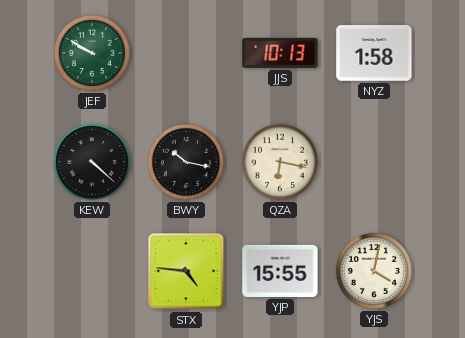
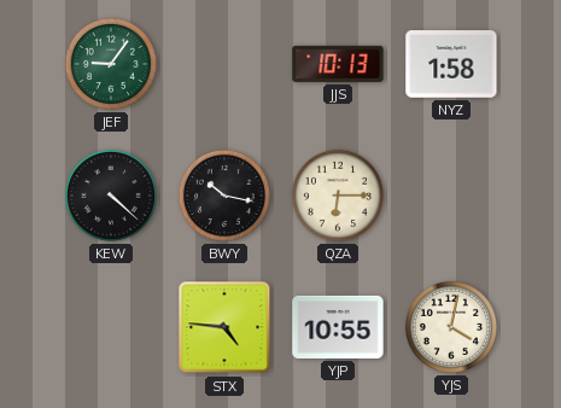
JEF: 9:50 -> 9:06 (111, 64)
QZA: 6:17 -> 6:15 (338, 196)
YJP: 15:55 -> 10:55 (338, 327)
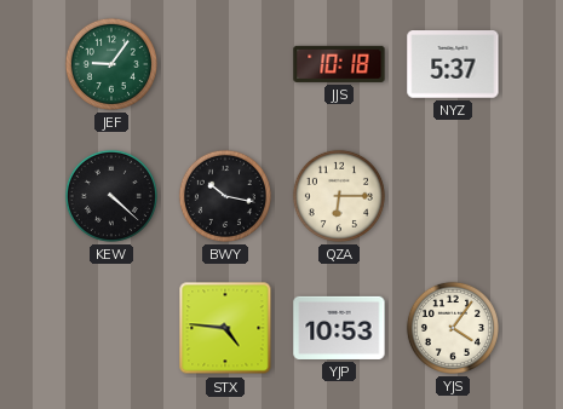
JJS: 10:13 -> 10:18 (339, 64)
NYZ: 1:58 -> 5:37 (453, 64)
YJP: 10:55 -> 10:53 (339, 328)
YJS: 4:02 -> 4:06 (453, 328)
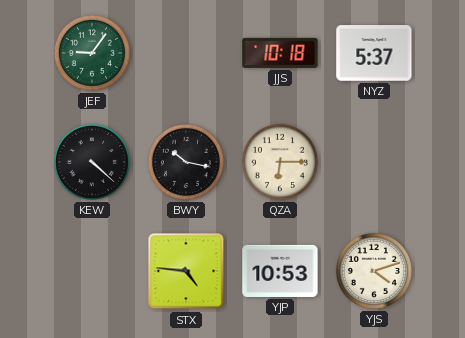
YJS: 4:06 -> 4:12 (374, 271)
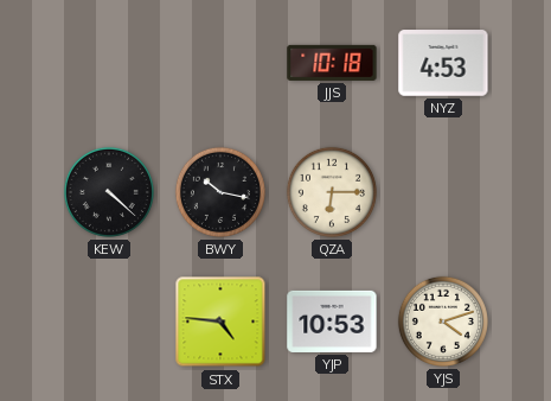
JEF: 9:06 -> none (92, 53)
NYZ: 5:37 -> 4:53 (443, 63)
